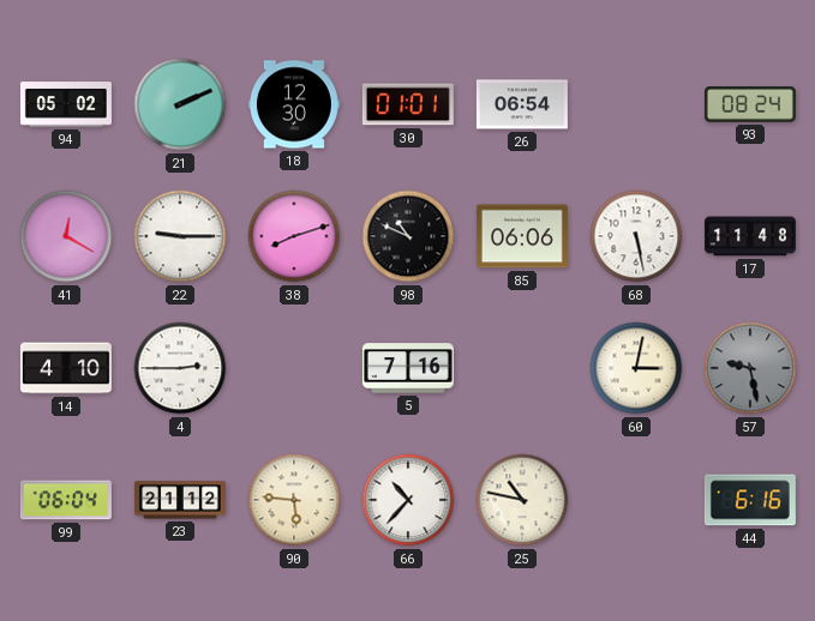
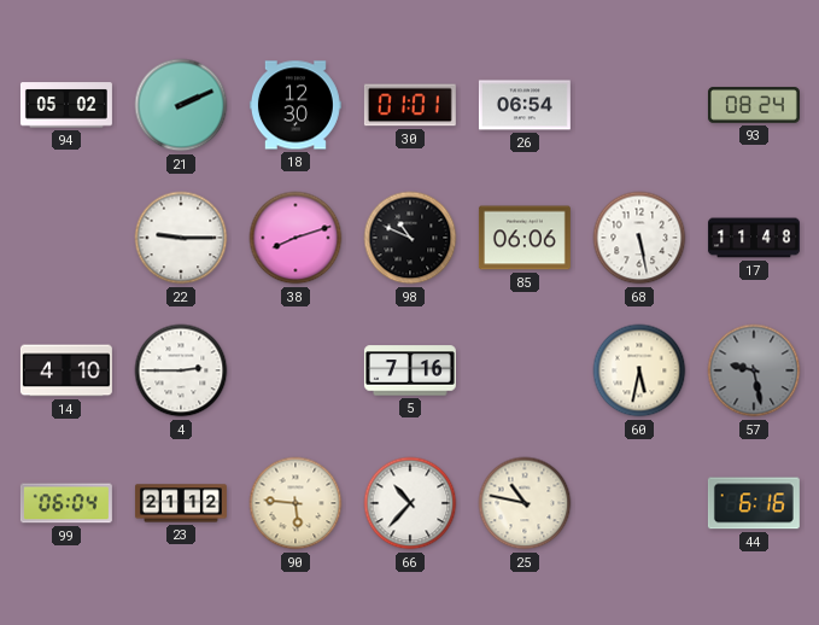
41: 12:20 -> none (66, 236)
60: 3:02 -> 5:32 (639, 370)
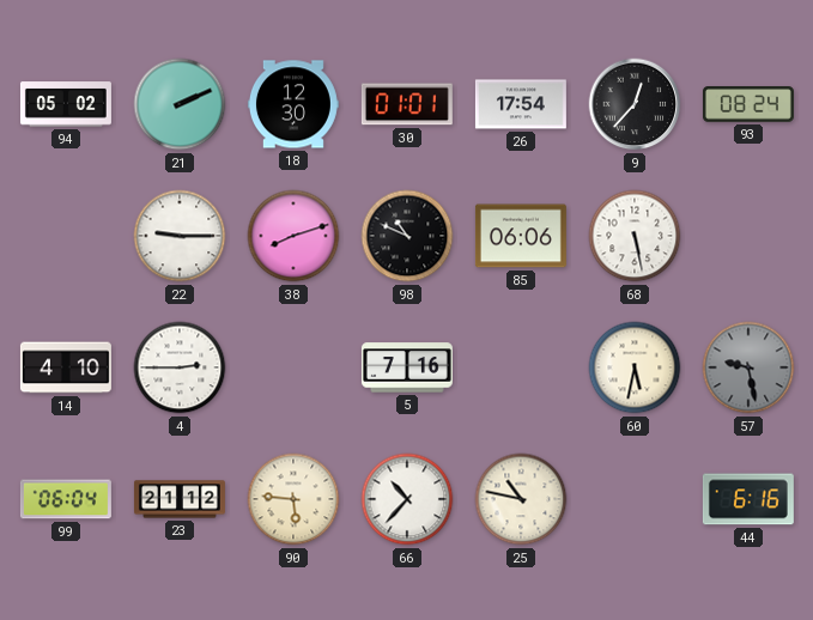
26: 06:54 -> 17:54 (521, 104)
9: none -> 12:37 (635, 104)
17: 11:48 -> none (754, 238)
